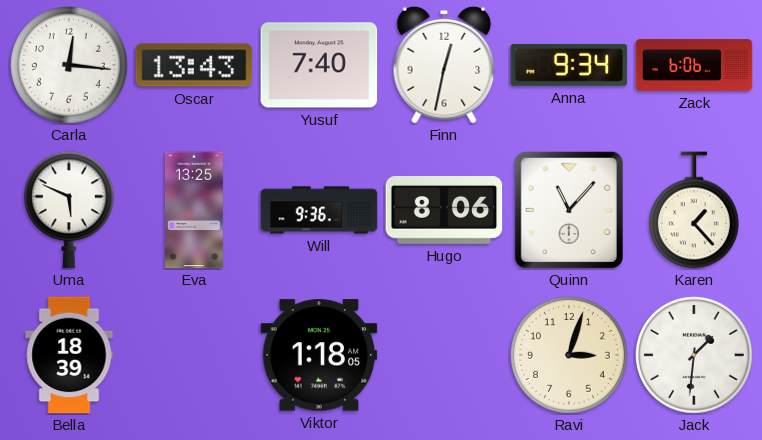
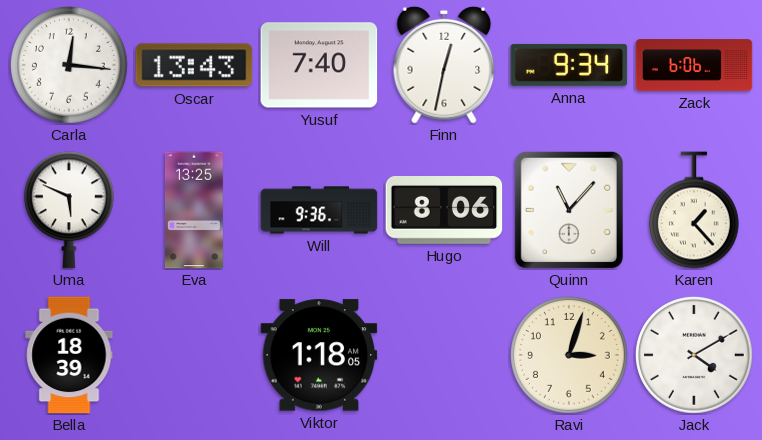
Jack: 1:31 -> 4:10 (695, 356)
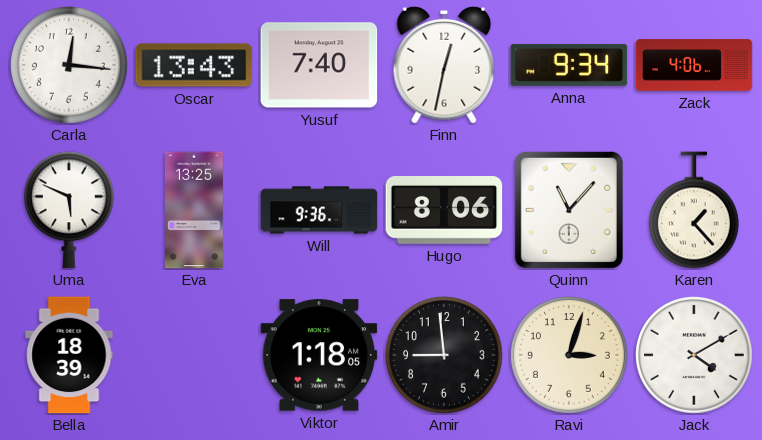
Zack: 6:06 -> 4:06 (694, 65)
Amir: none -> 8:59 (445, 356)
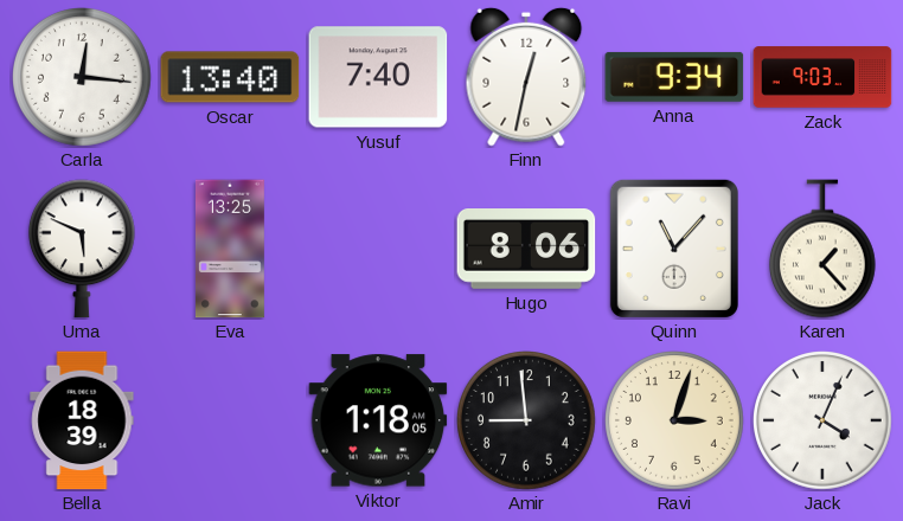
Oscar: 13:43 -> 13:40 (230, 77)
Zack: 4:06 -> 9:03 (822, 77)
Will: 9:36 -> none (319, 210)
Jack: 4:10 -> 4:04 (824, 422)
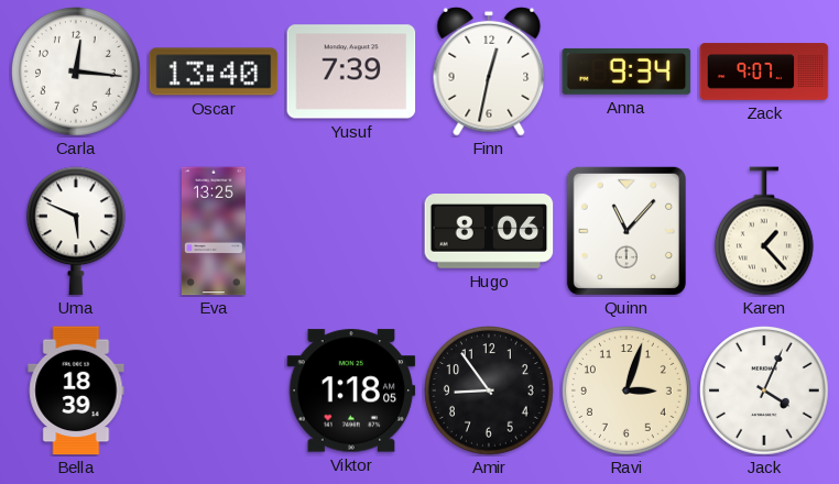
Yusuf: 7:40 -> 7:39 (351, 71)
Zack: 9:03 -> 9:07 (764, 71)
Amir: 8:59 -> 8:54 (490, 392)
